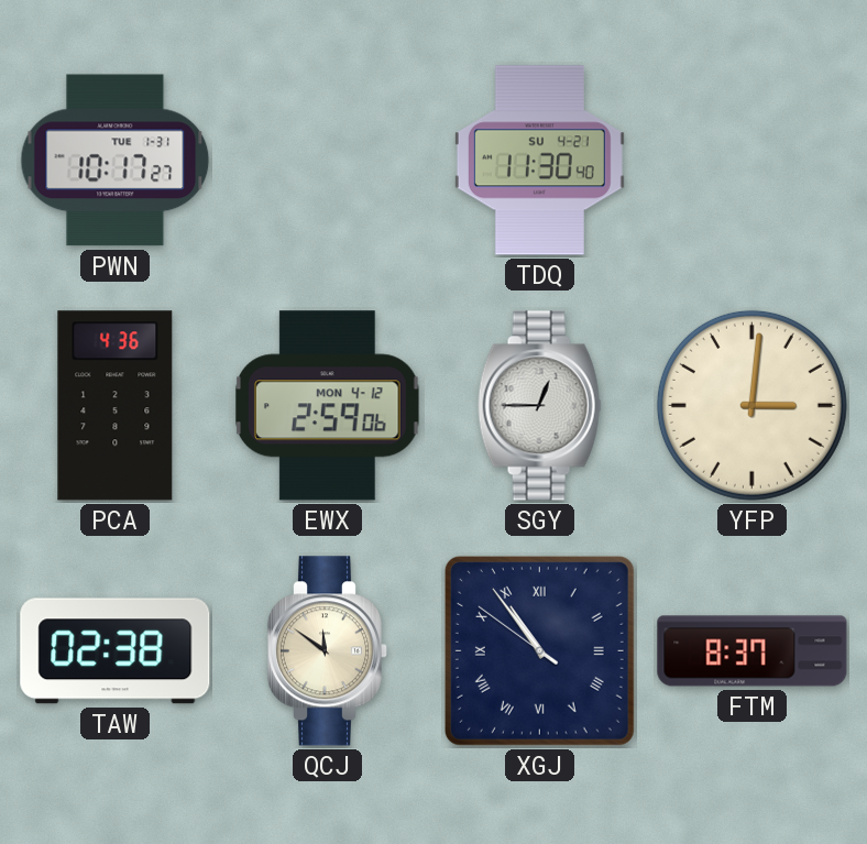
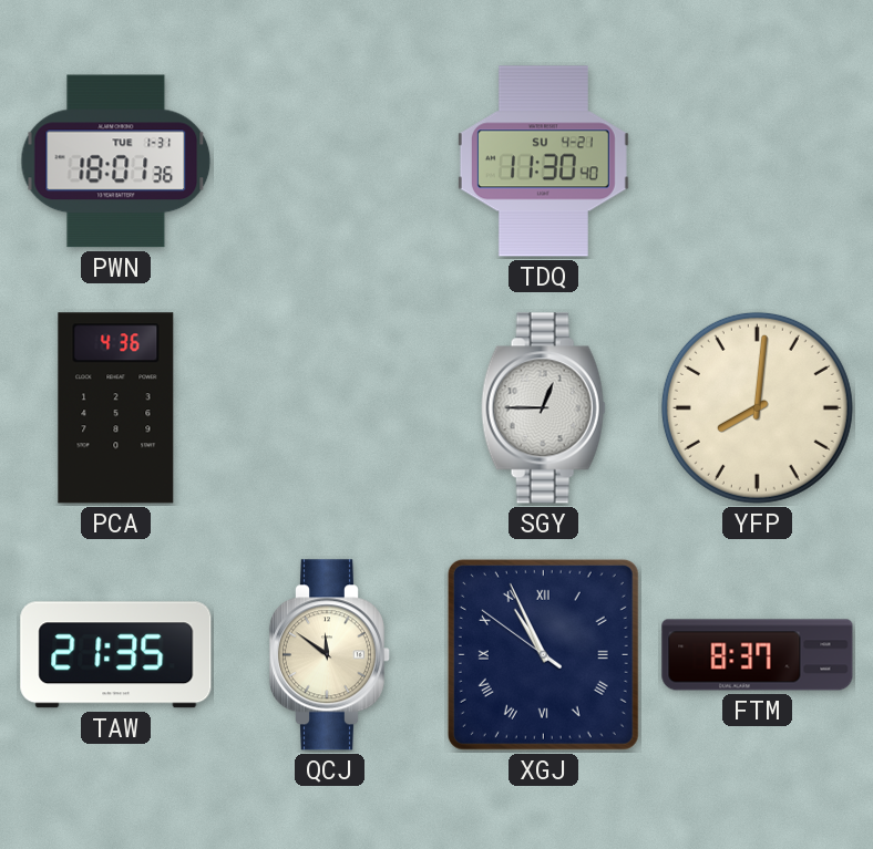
PWN: 10:17 -> 18:01 (116, 162)
EWX: 2:59 -> none (328, 406)
YFP: 3:01 -> 8:01 (757, 407)
TAW: 02:38 -> 21:35 (116, 655)
XGJ: 10:53 -> 10:55 (543, 654)
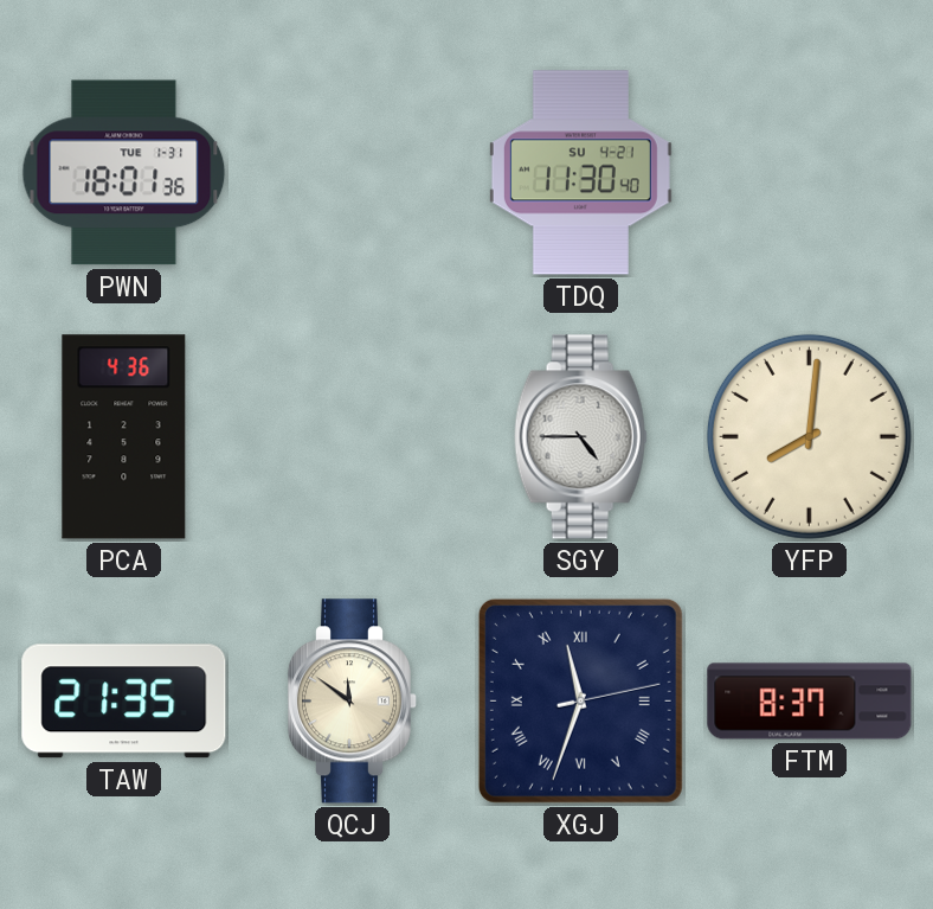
SGY: 12:45 -> 4:45 (580, 437)
XGJ: 10:55 -> 11:33 (580, 700)
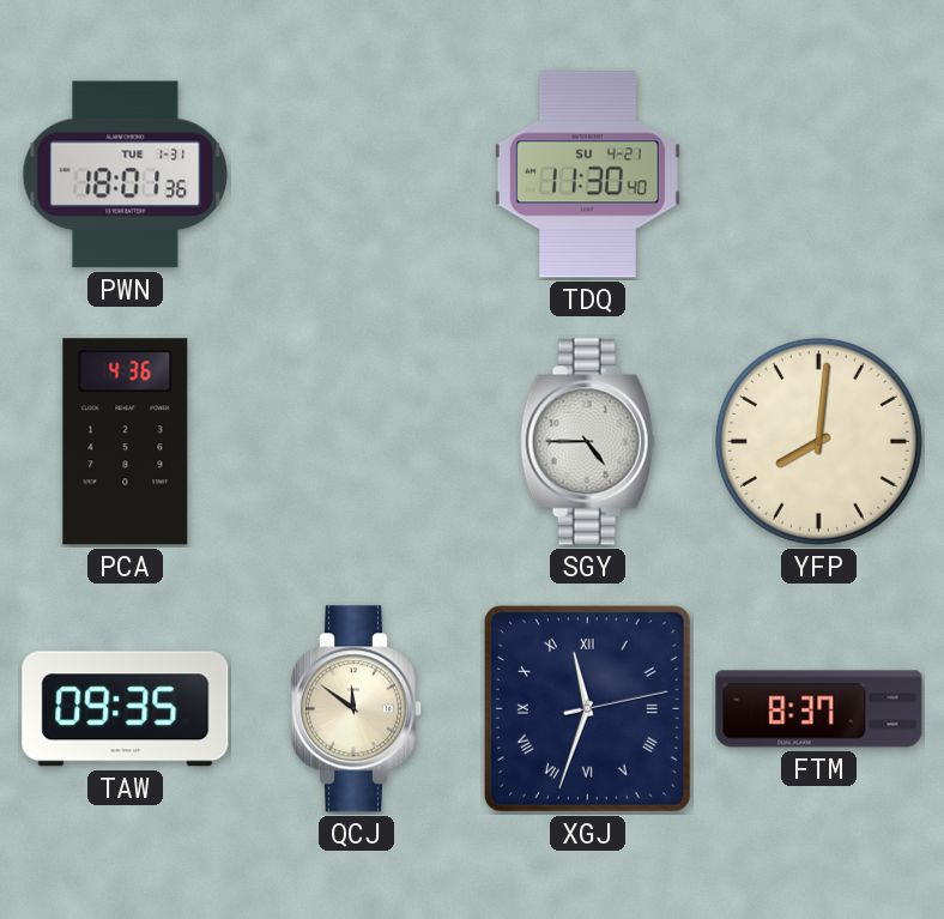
TAW: 21:35 -> 09:35 (126, 709)
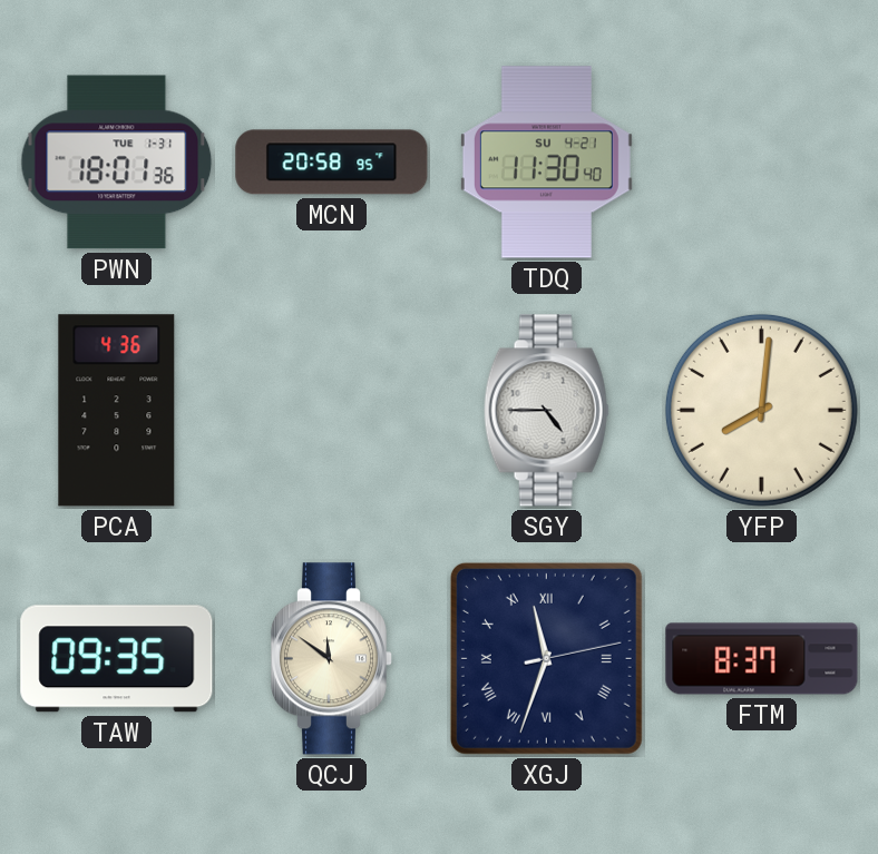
MCN: none -> 20:58 (332, 163)
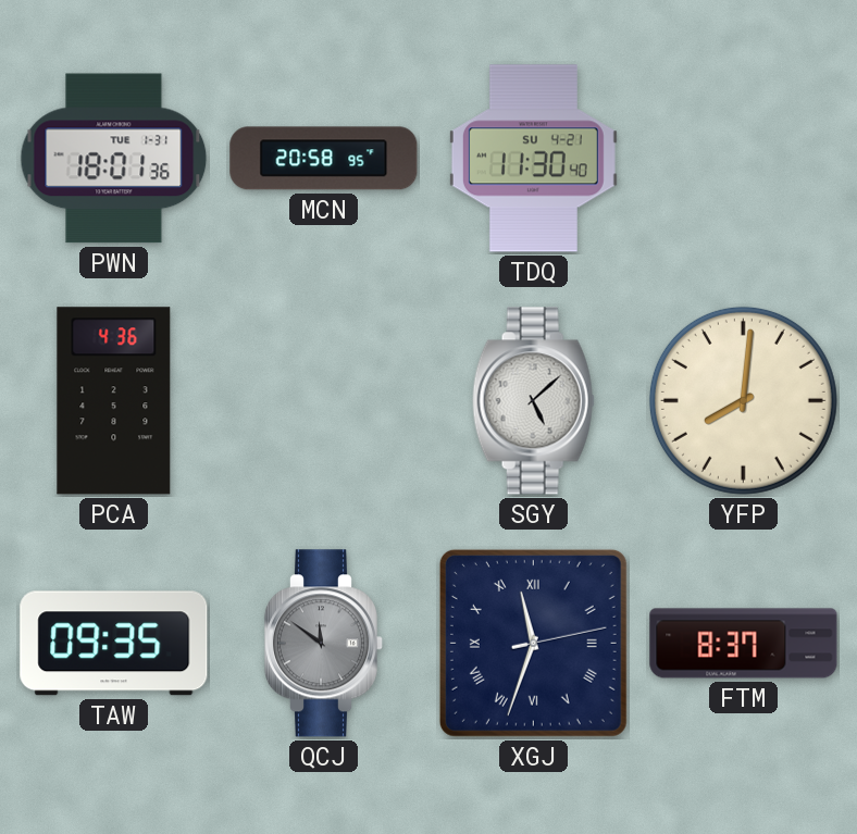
SGY: 4:45 -> 5:08 (533, 401)
QCJ dial: cream -> grey (324, 644)
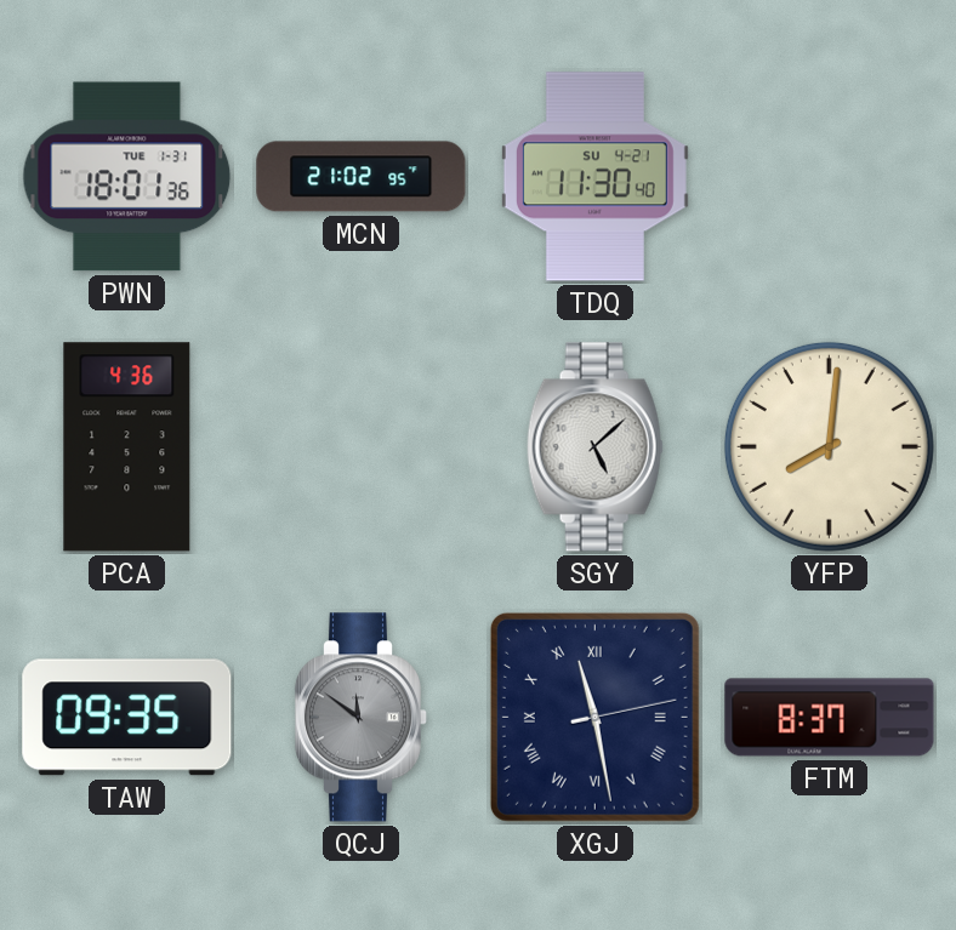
MCN: 20:58 -> 21:02 (362, 177)
XGJ: 11:33 -> 11:28 (594, 717)
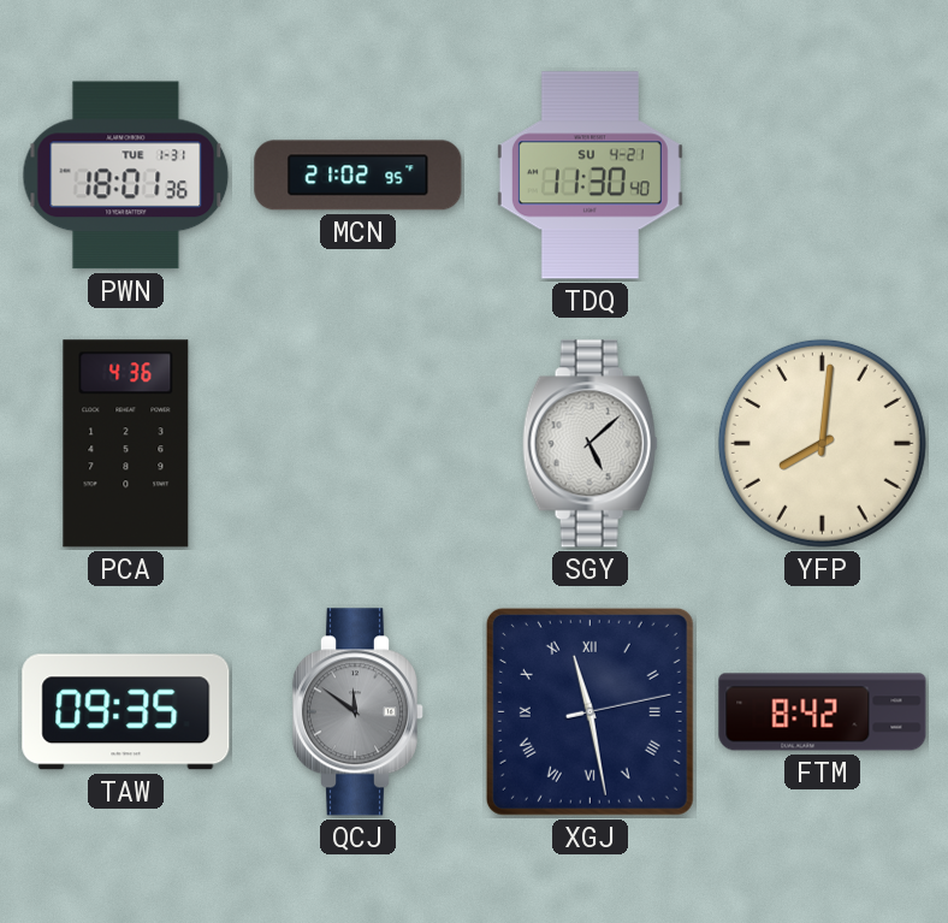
FTM: 8:37 -> 8:42 (823, 712)
